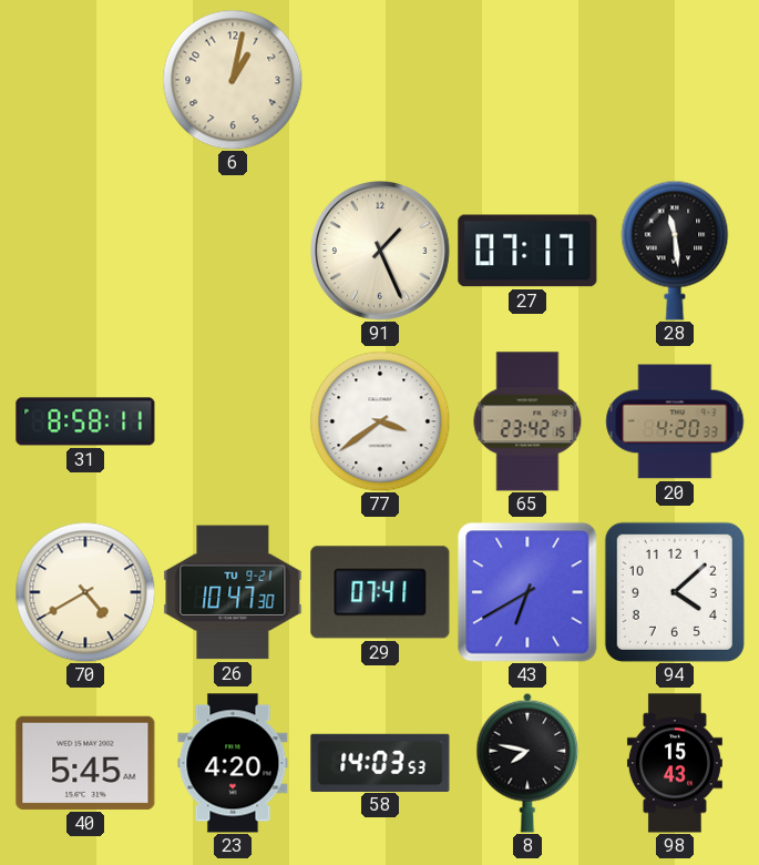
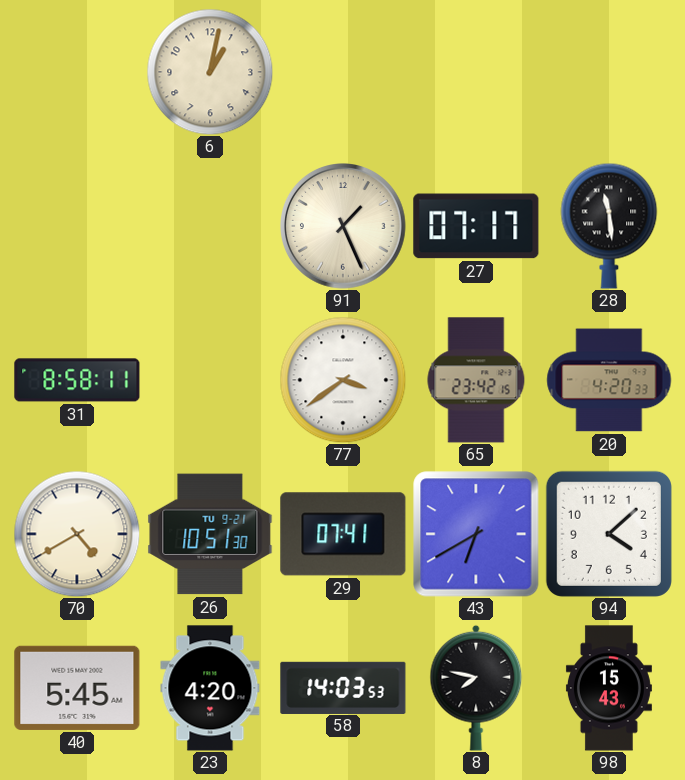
26: 10:47 -> 10:51 (210, 534)
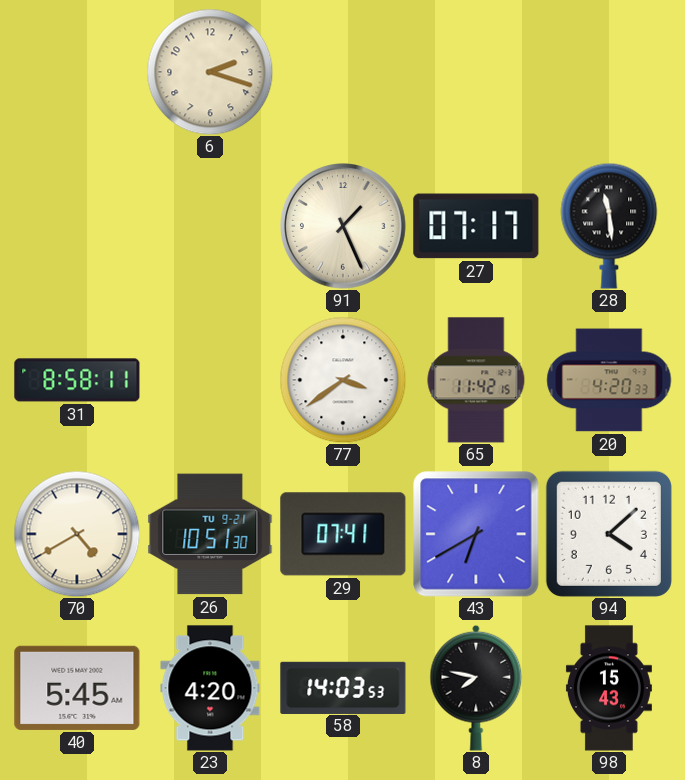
6: 1:02 -> 2:18 (210, 72)
65: 23:42 -> 11:42 (476, 380)
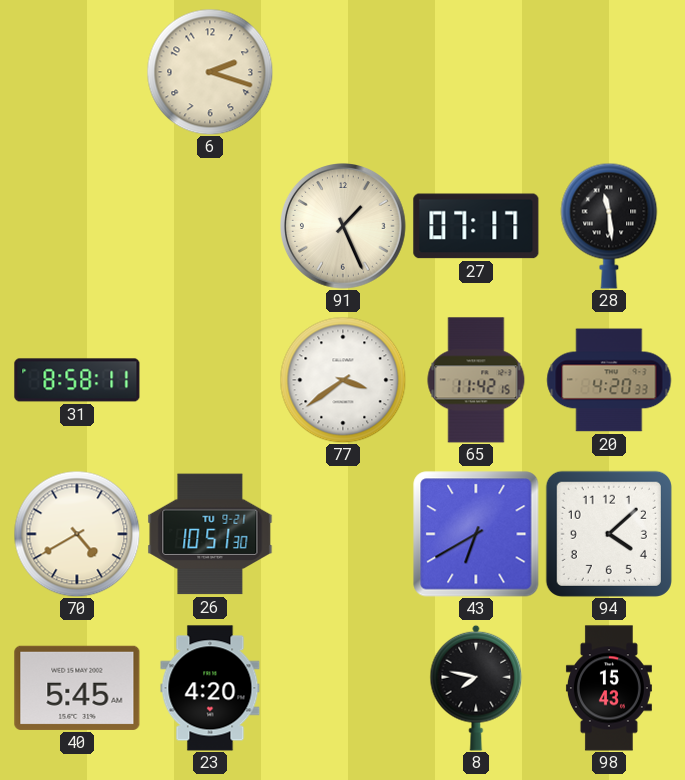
29: 07:41 -> none (343, 534)
58: 14:03 -> none (343, 687)
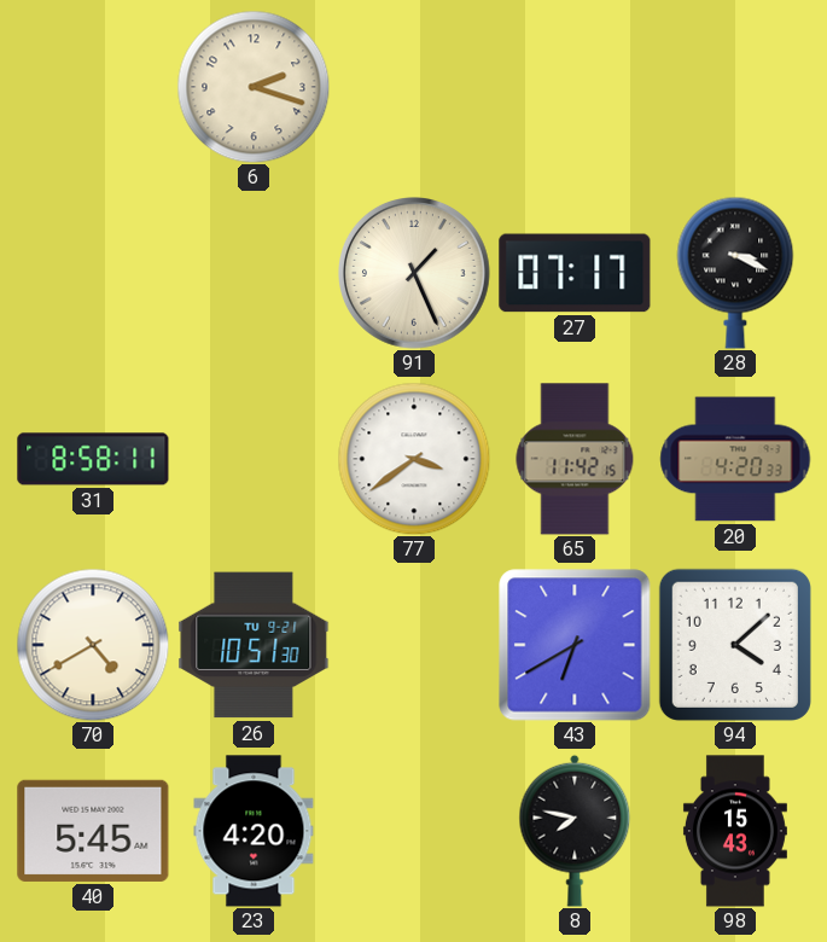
28: 11:29 -> 3:19 (735, 273)
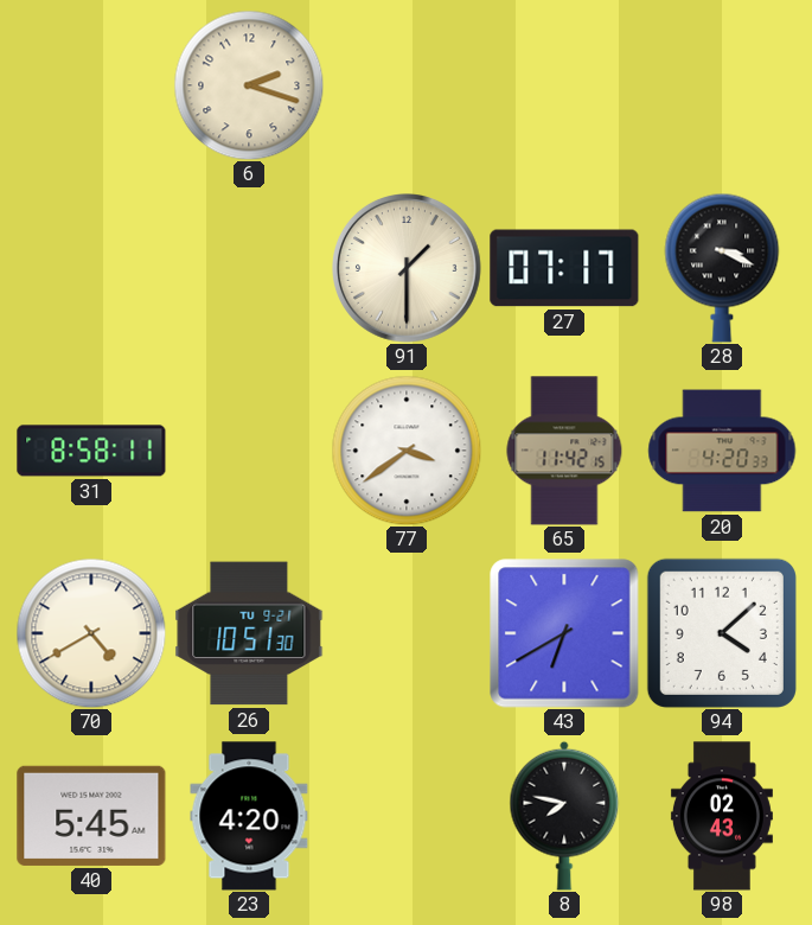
91: 1:26 -> 1:30 (408, 269)
98: 15:43 -> 02:43 (722, 816)
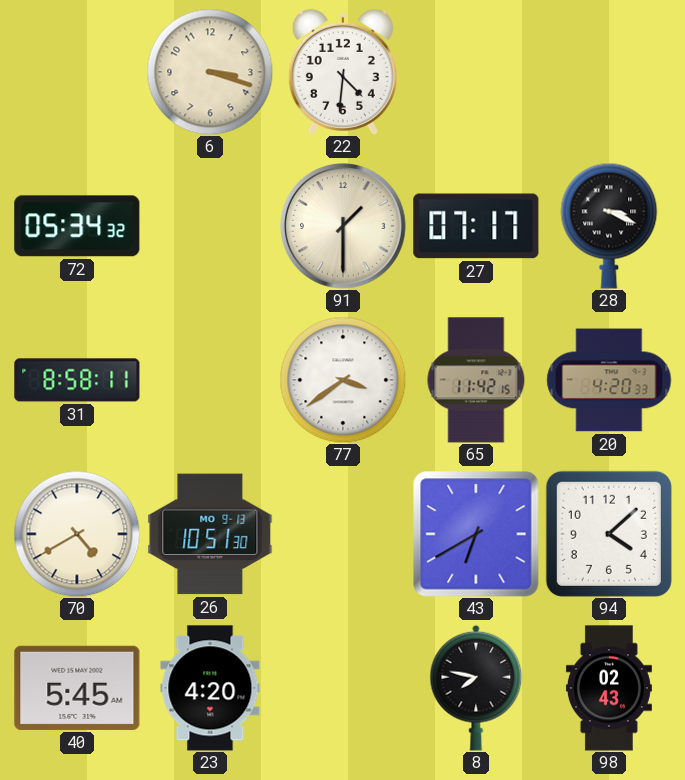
6: 2:18 -> 3:18 (210, 72)
22: none -> 4:31 (343, 72)
72: none -> 05:34 (77, 226)
26 date: TU 9-21 -> MO 9-13 (210, 534)
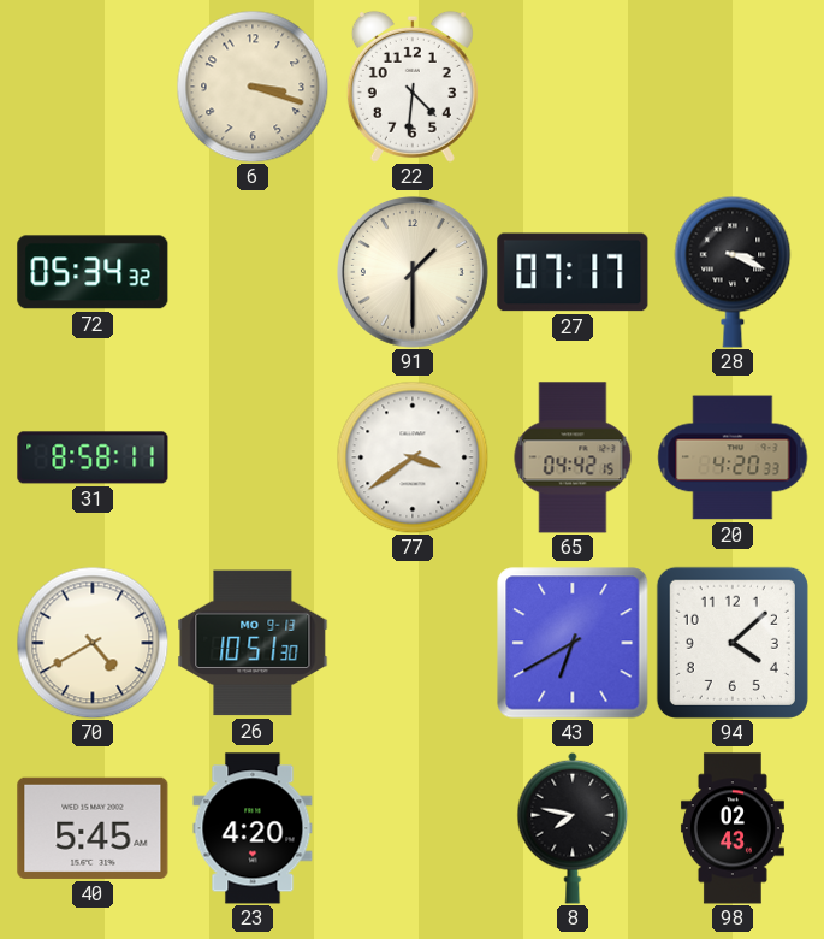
65: 11:42 -> 04:42 (573, 457)
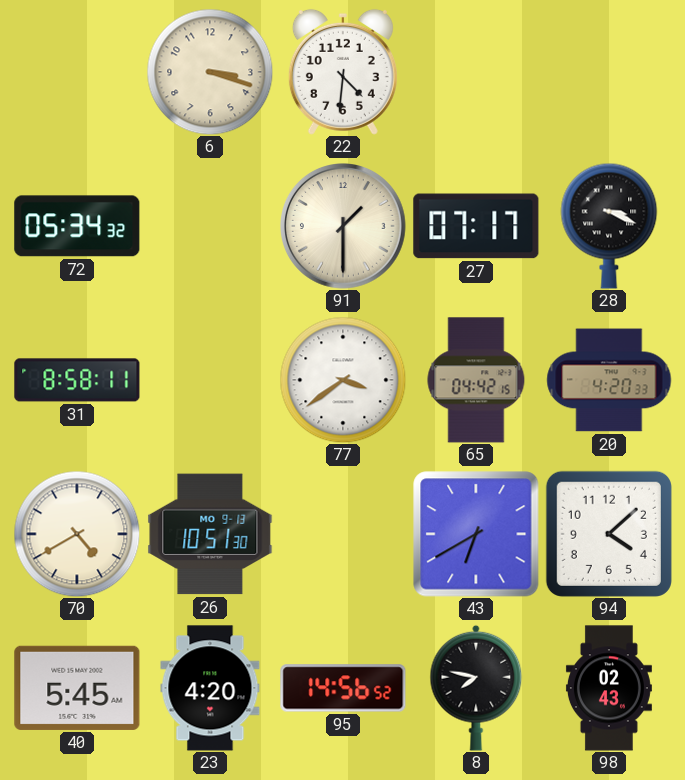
95: none -> 14:56 (343, 688)
